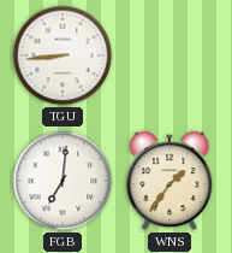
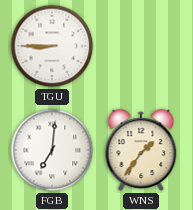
TGU: 8:44 -> 8:45 (52, 46)
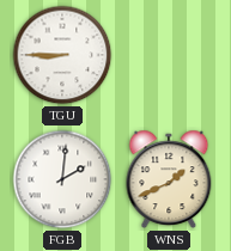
FGB: 7:01 -> 2:01 (62, 179)
WNS: 1:36 -> 1:41 (169, 179)
